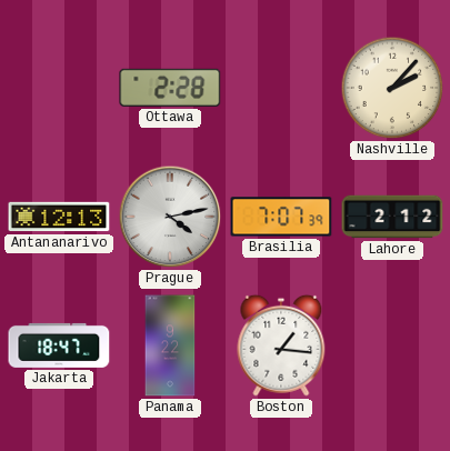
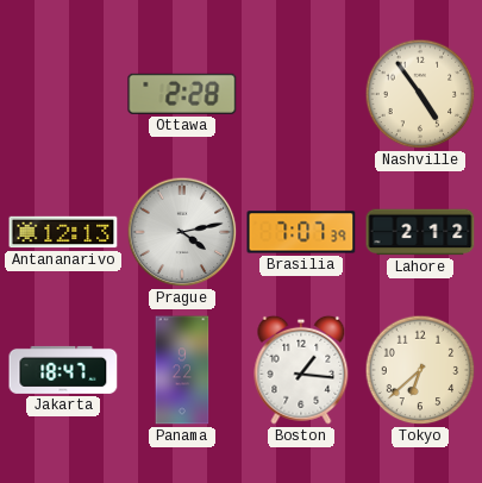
Nashville: 2:07 -> 4:54 (420, 94)
Tokyo: none -> 6:38 (420, 370)
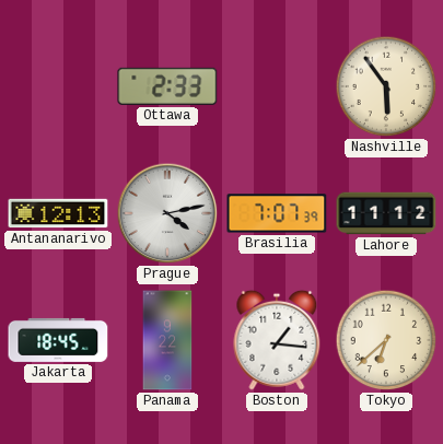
Ottawa: 2:28 -> 2:33 (167, 86)
Nashville: 4:54 -> 5:54 (386, 86)
Lahore: 2:12 -> 11:12 (386, 213)
Jakarta: 18:47 -> 18:45 (58, 340)
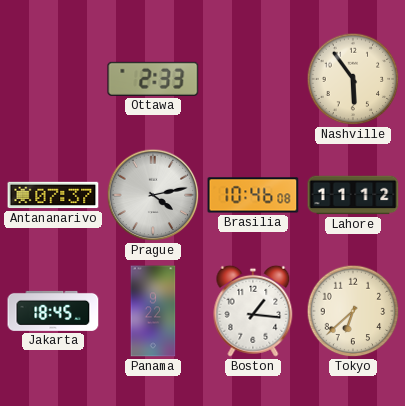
Antananarivo: 12:13 -> 07:37 (53, 195)
Brasilia: 7:07 -> 10:46 (253, 195)
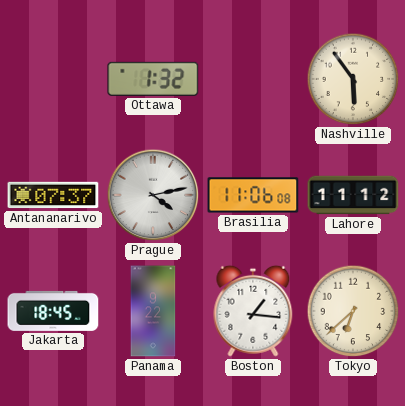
Ottawa: 2:33 -> 1:32 (153, 79)
Brasilia: 10:46 -> 11:06 (253, 195)
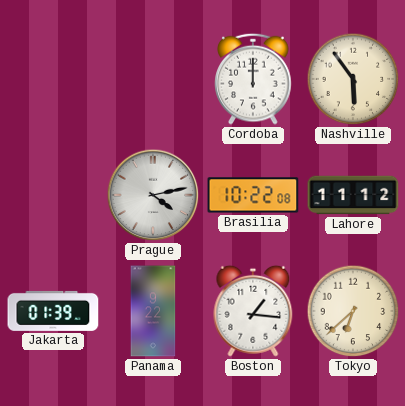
Ottawa: 1:32 -> none (153, 79)
Cordoba: none -> 12:00 (253, 79)
Antananarivo: 07:37 -> none (53, 195)
Brasilia: 11:06 -> 10:22 (253, 195)
Jakarta: 18:45 -> 01:39 (53, 311)
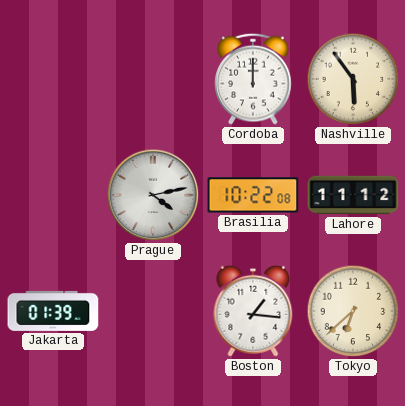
Panama: 9:22 -> none (153, 311)
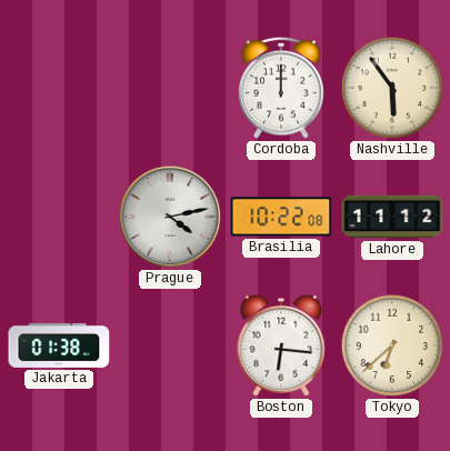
Jakarta: 01:39 -> 01:38 (59, 345)
Boston: 1:16 -> 6:16 (281, 345)
